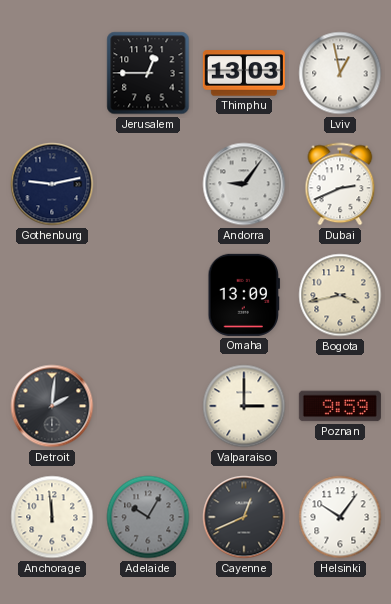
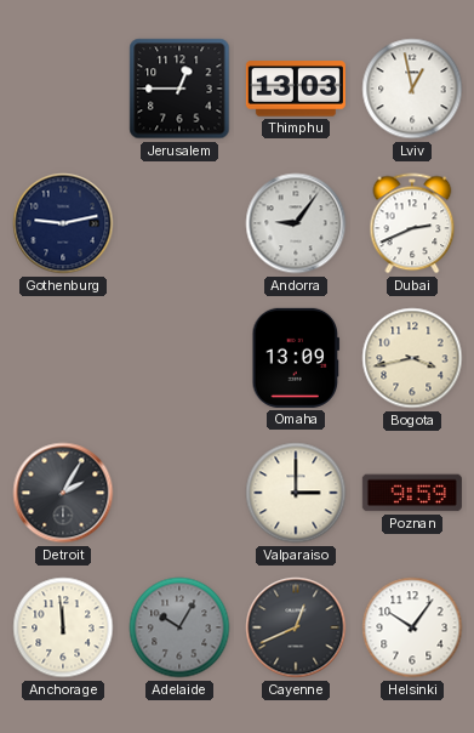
Detroit: 2:01 -> 2:05 (63, 493)
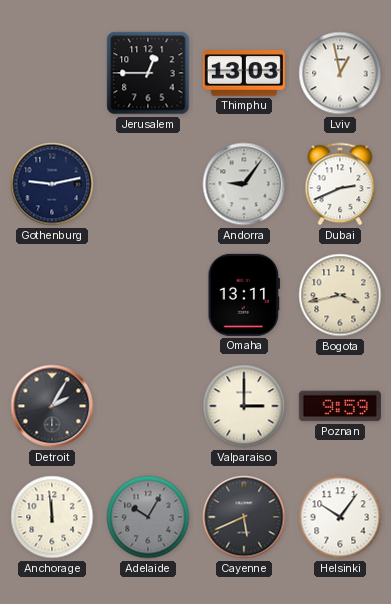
Omaha: 13:09 -> 13:11 (244, 295)
Cayenne: 12:41 -> 5:41 (244, 517)
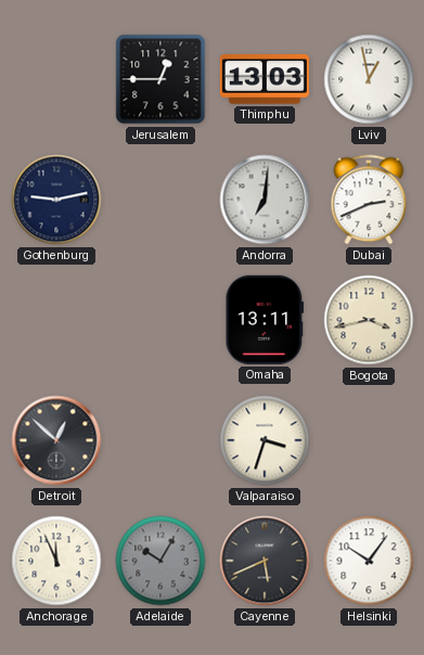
Andorra: 9:06 -> 7:01 (265, 200)
Detroit: 2:05 -> 12:52 (56, 440)
Valparaiso: 3:00 -> 3:33 (265, 440)
Poznan: 9:59 -> none (340, 406)
Anchorage: 11:59 -> 11:56 (56, 561)
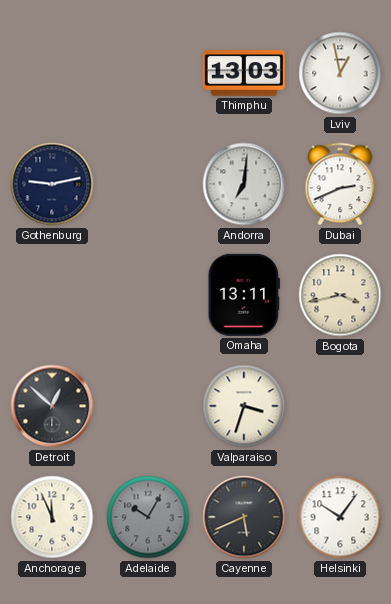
Jerusalem: 12:45 -> none (160, 79)
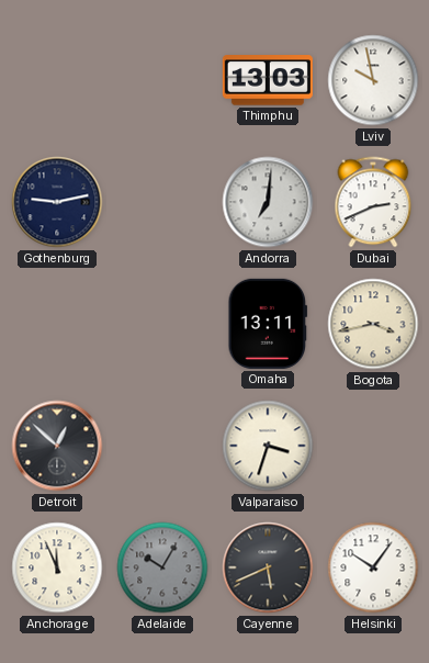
Lviv: 12:58 -> 9:58 (373, 80)
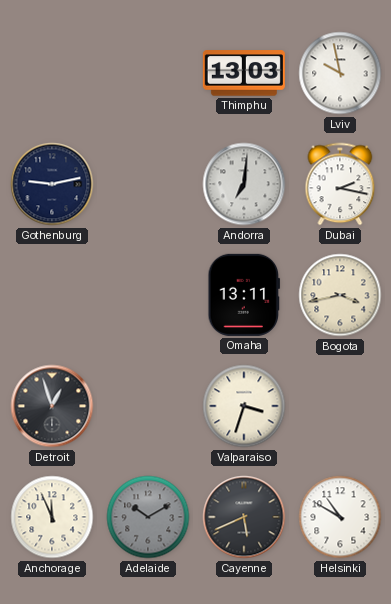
Dubai: 2:41 -> 2:17 (340, 184)
Detroit: 12:52 -> 12:57 (52, 406)
Adelaide: 10:05 -> 10:10 (148, 517)
Helsinki: 10:06 -> 10:50 (340, 517)
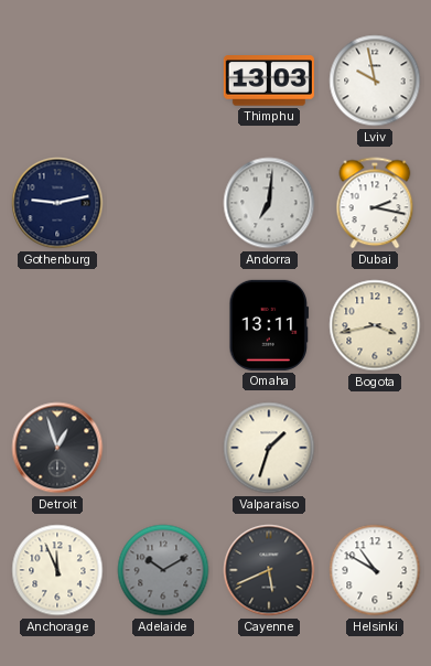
Valparaiso: 3:33 -> 1:33 (269, 448)
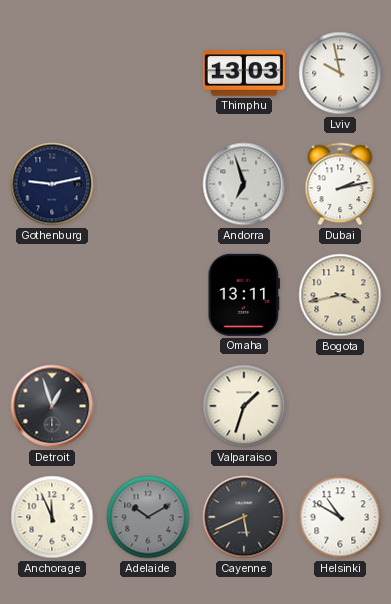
Andorra: 7:01 -> 6:57 (244, 184)
Dubai: 2:17 -> 2:13 (340, 184)
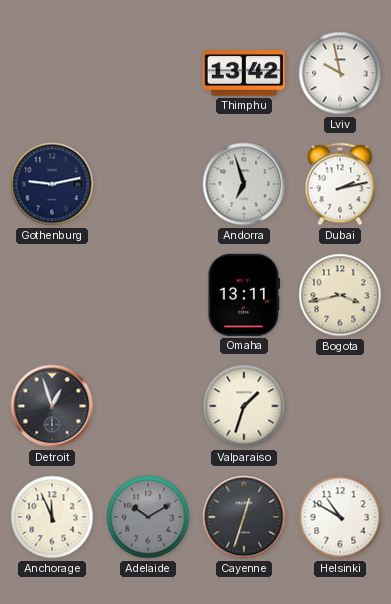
Thimphu: 13:03 -> 13:42 (244, 73)
Cayenne: 5:41 -> 12:33 (244, 517)
